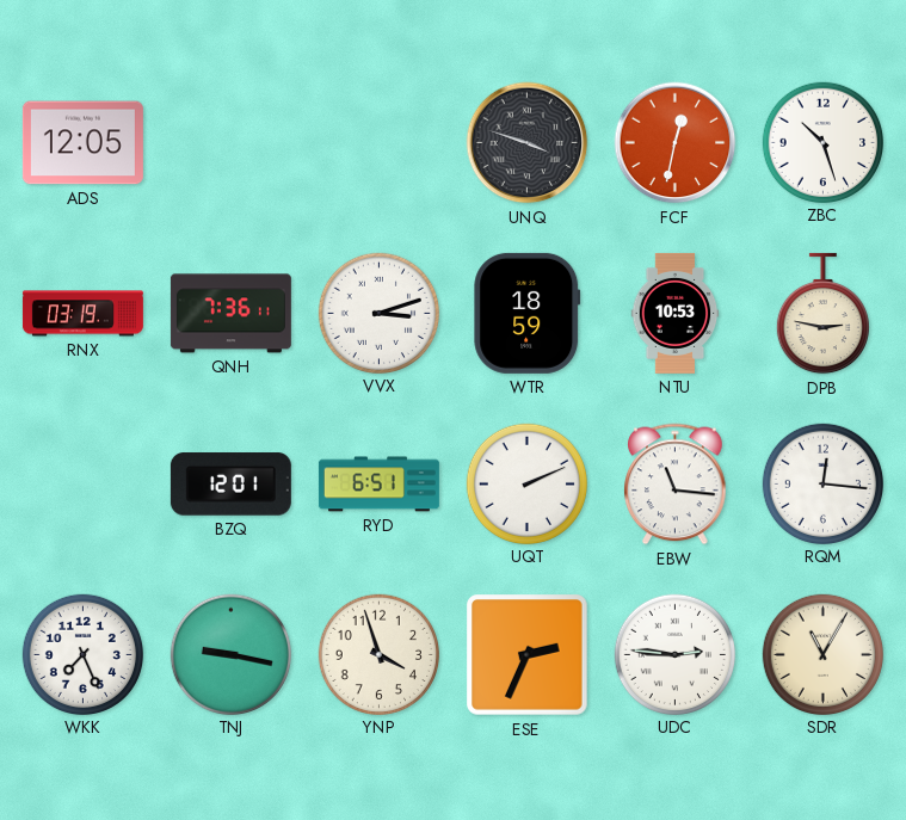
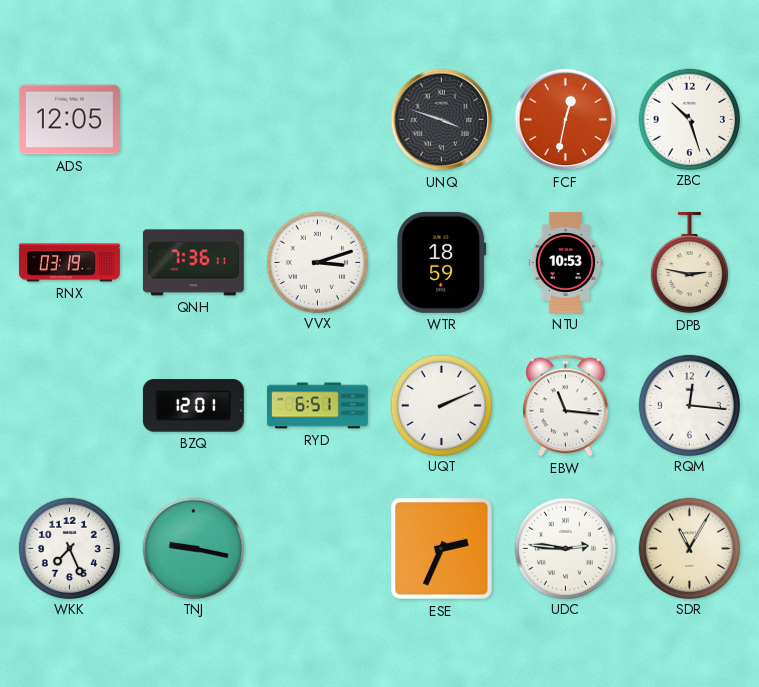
YNP: 3:57 -> none (378, 654)
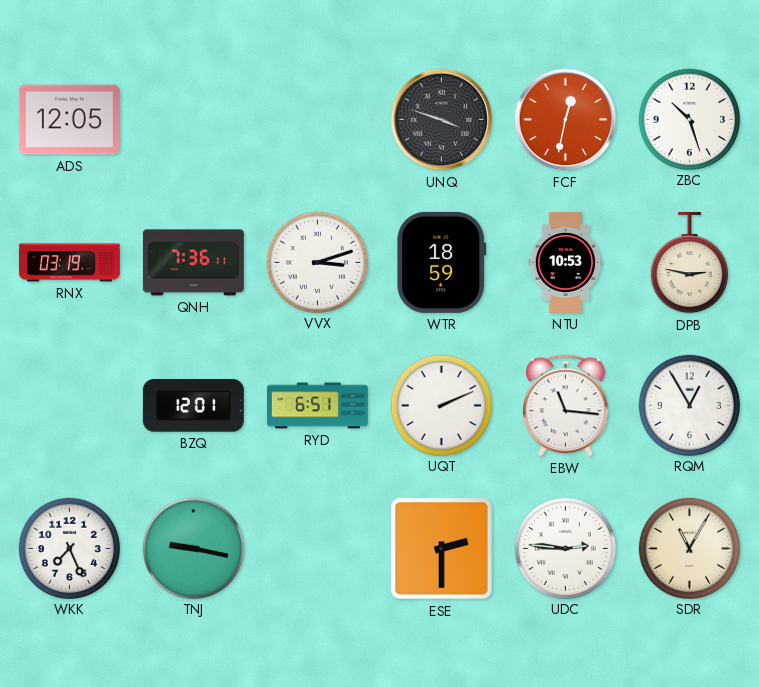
RQM: 12:16 -> 12:55 (689, 405)
ESE: 2:34 -> 2:30 (442, 549)
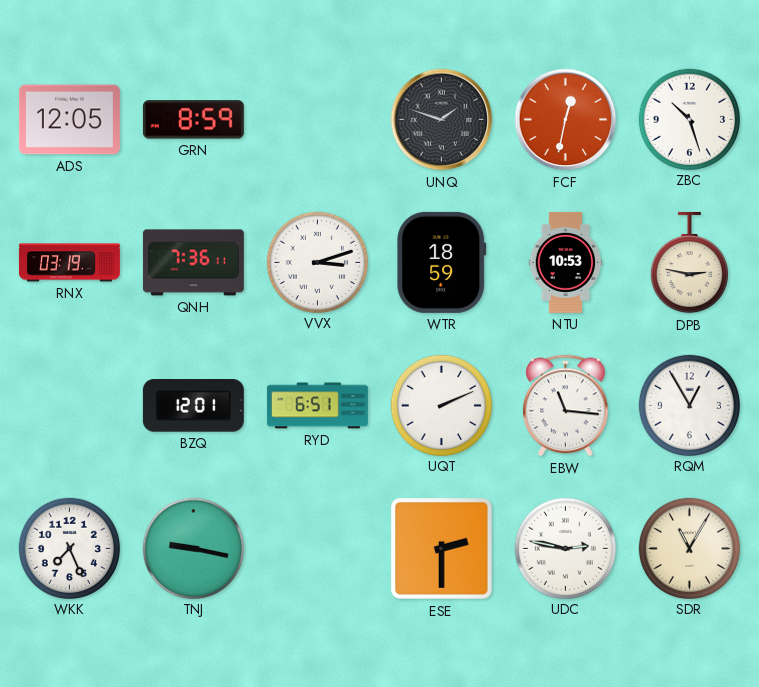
GRN: none -> 8:59 (193, 120)
UNQ: 3:48 -> 1:48 (442, 120)
UDC: 2:46 -> 2:47 (565, 548)
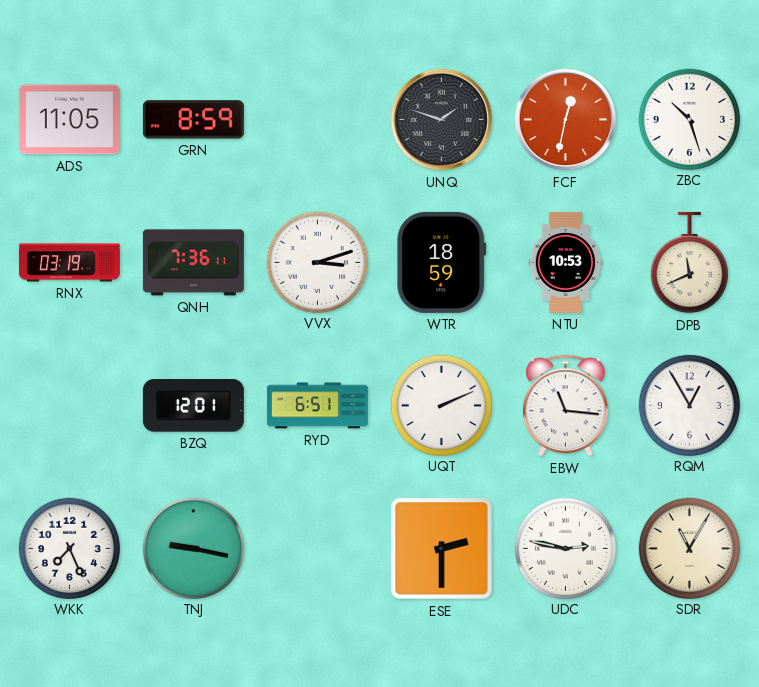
ADS: 12:05 -> 11:05 (69, 120)
DPB: 2:47 -> 11:41 (689, 263)
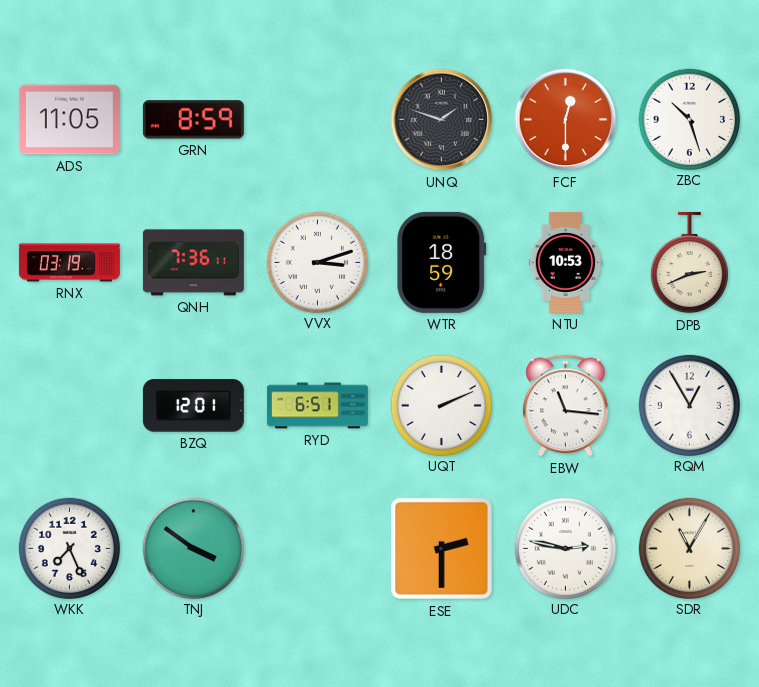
FCF: 12:32 -> 12:30 (566, 120)
DPB: 11:41 -> 2:41 (689, 263)
TNJ: 9:17 -> 3:51 (193, 548)
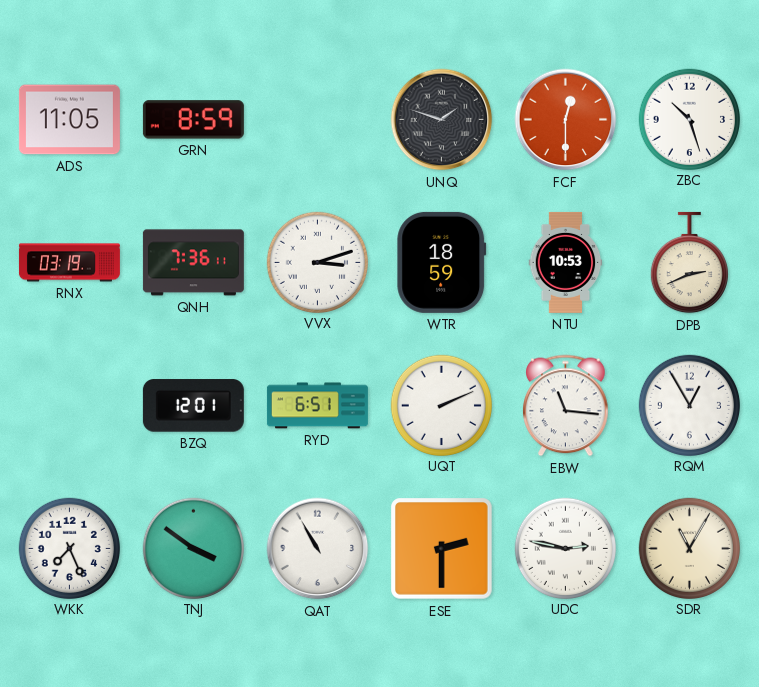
QAT: none -> 10:55 (318, 549)
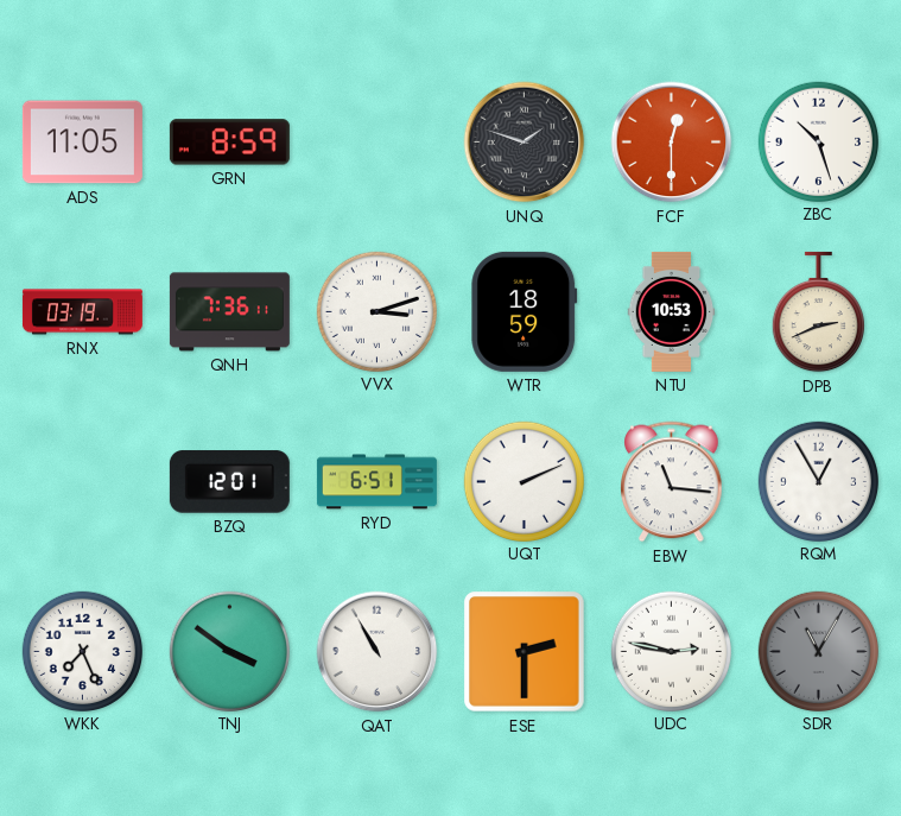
SDR dial: cream -> grey (818, 651)
